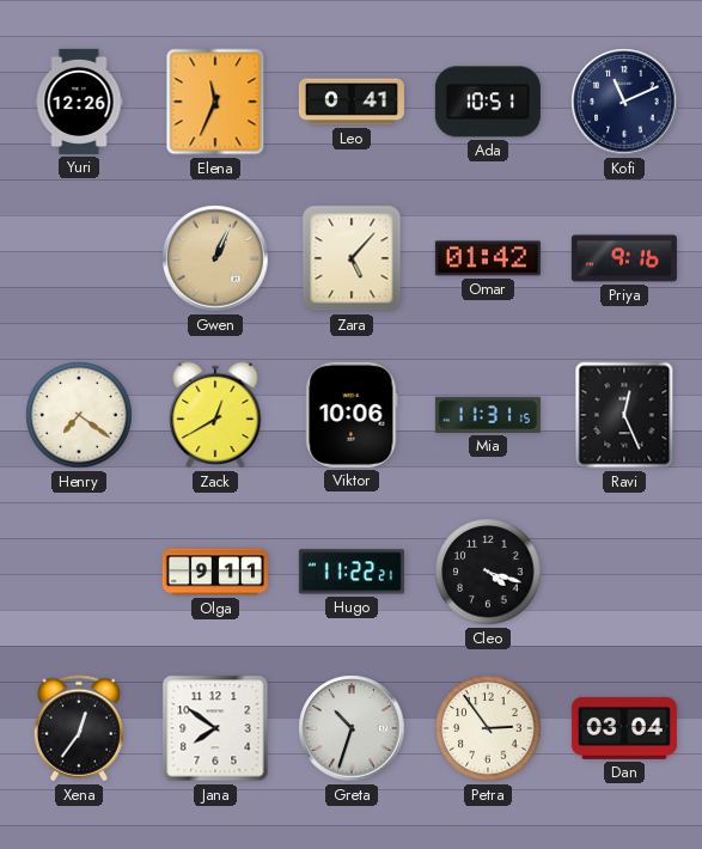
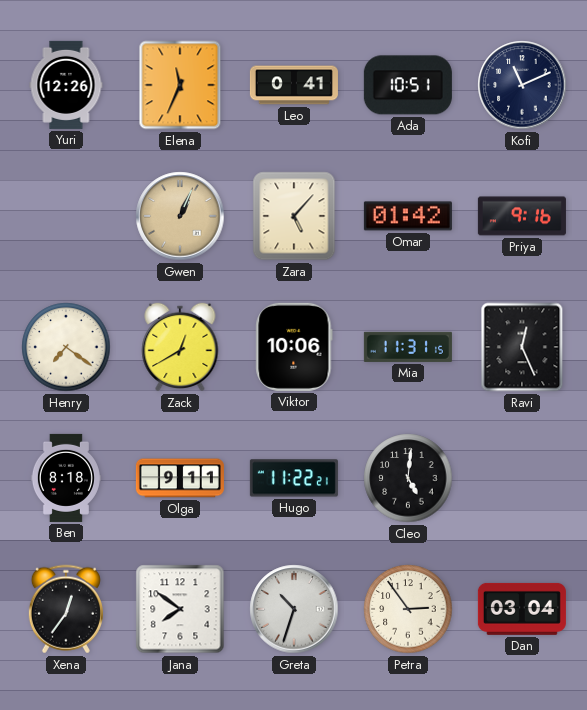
Ben: none -> 8:18 (66, 478)
Cleo: 4:18 -> 5:01 (408, 478)
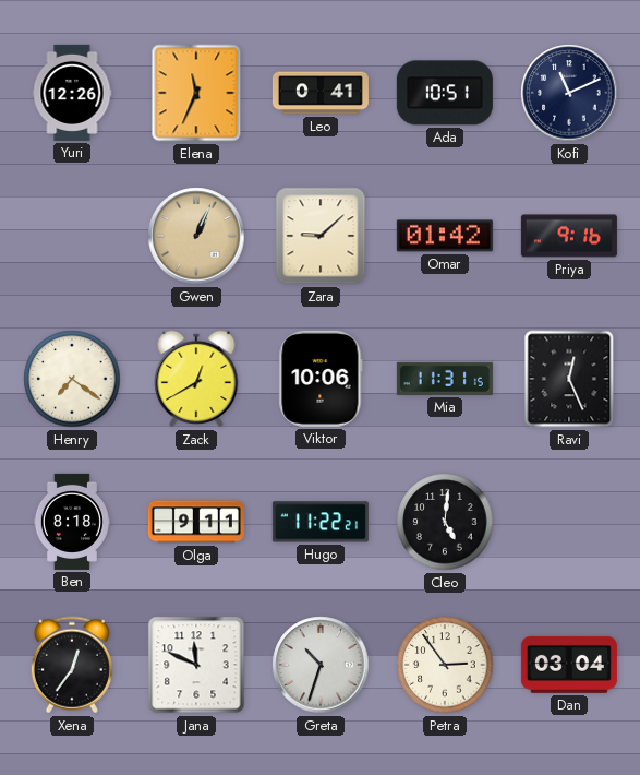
Zara: 5:07 -> 9:08 (321, 236)
Jana: 7:51 -> 11:49 (196, 665)
